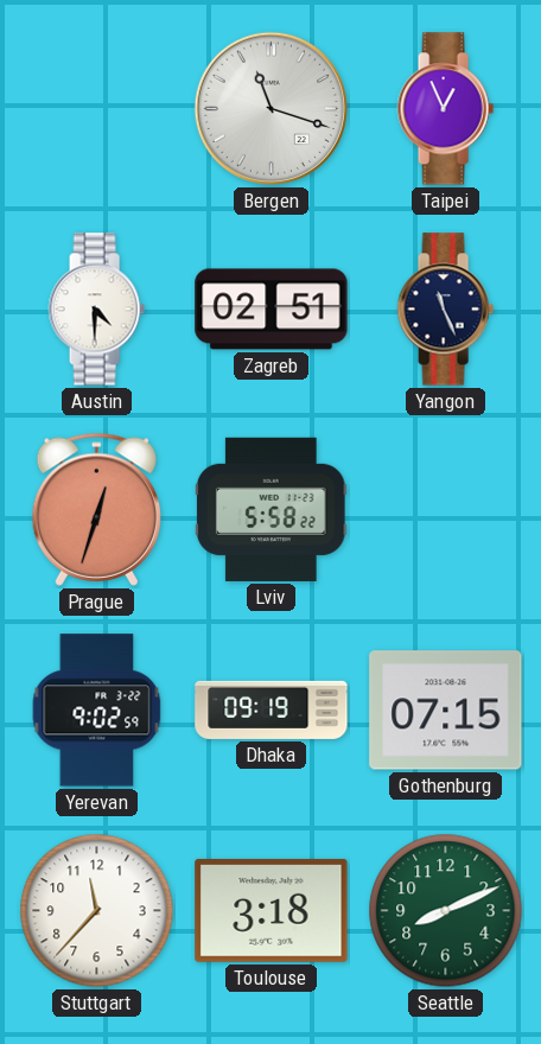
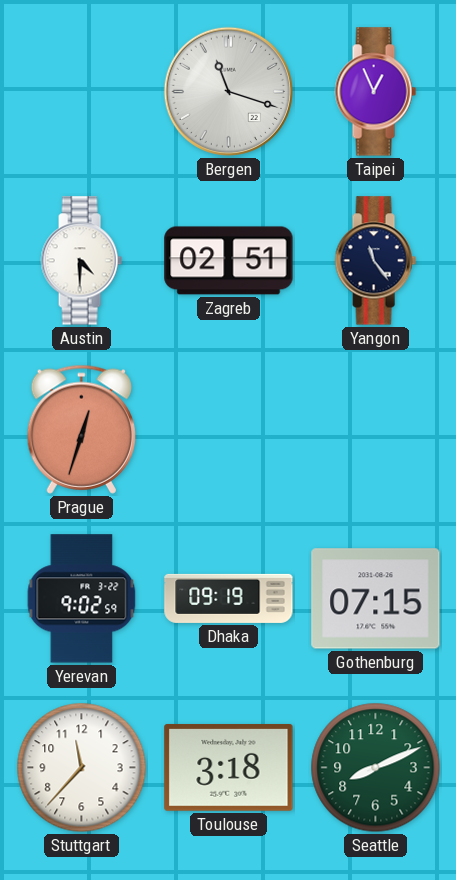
Yangon: 11:26 -> 11:24 (375, 261)
Lviv: 5:58 -> none (270, 509)
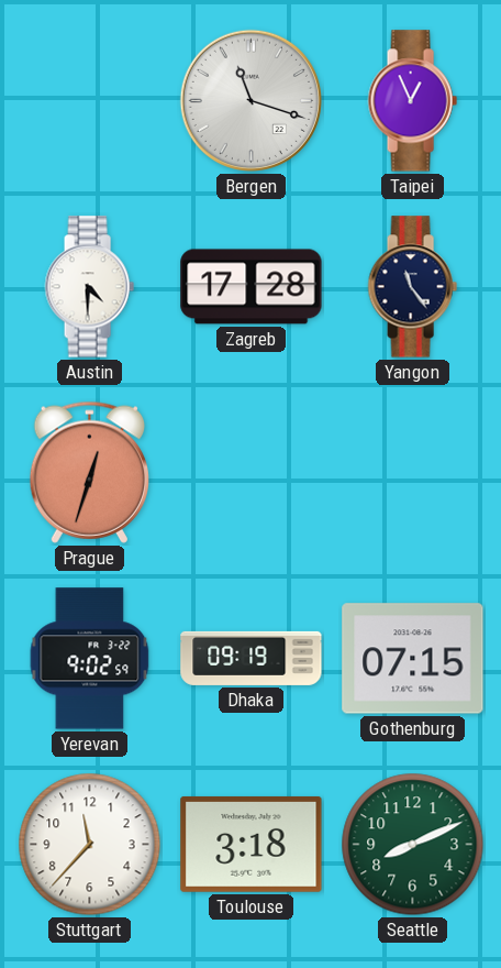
Zagreb: 02:51 -> 17:28 (252, 287)
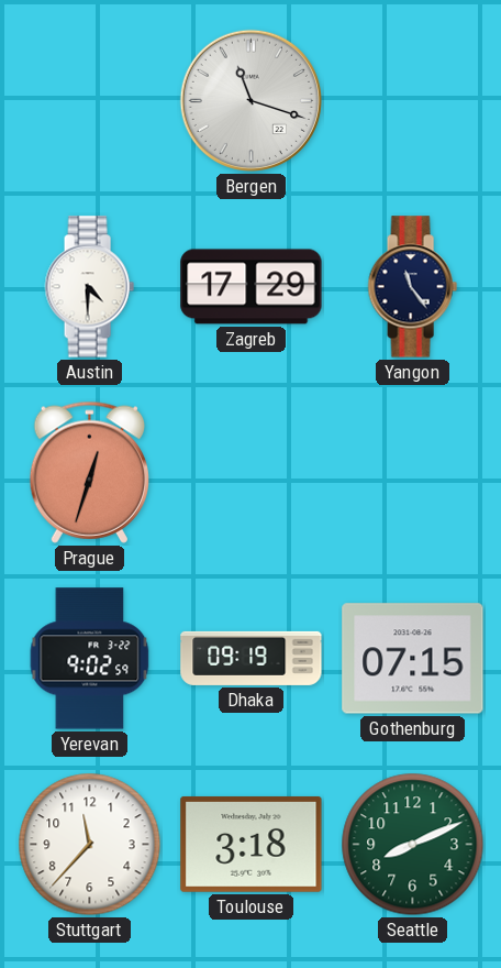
Taipei: 12:56 -> none (412, 101)
Zagreb: 17:28 -> 17:29 (252, 287)
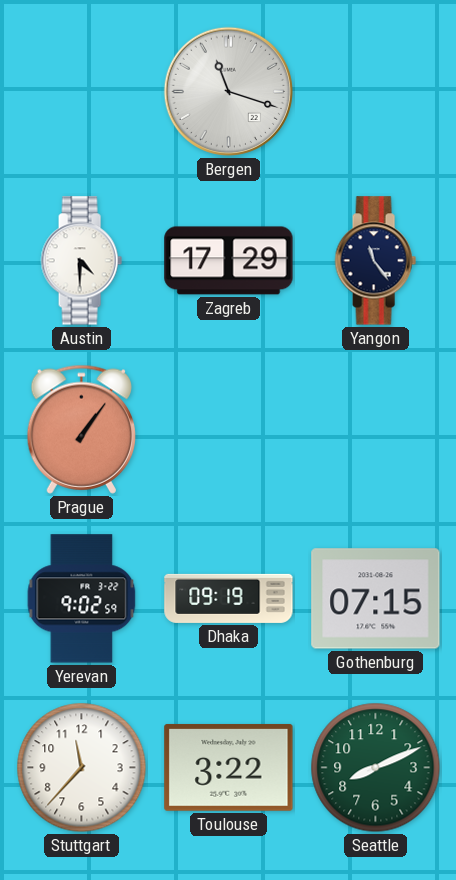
Prague: 12:33 -> 1:06 (81, 429)
Toulouse: 3:18 -> 3:22 (229, 767)
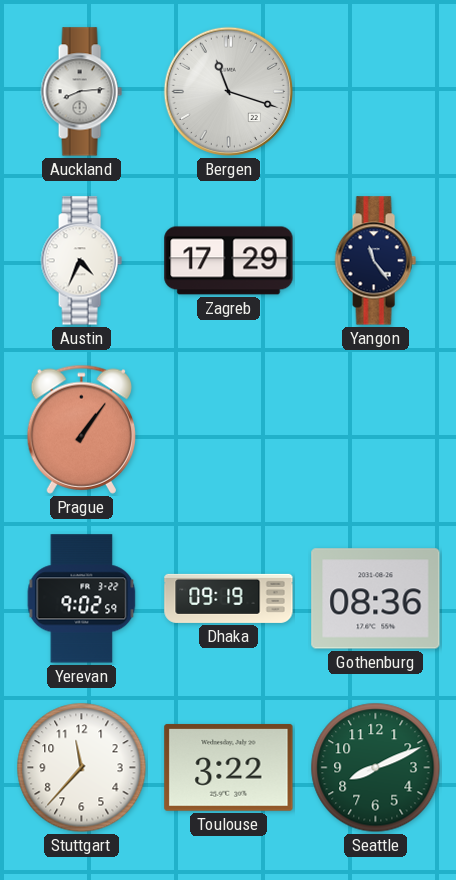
Auckland: none -> 8:14 (81, 92)
Austin: 4:30 -> 4:34 (81, 261)
Gothenburg: 07:15 -> 08:36 (376, 599)
